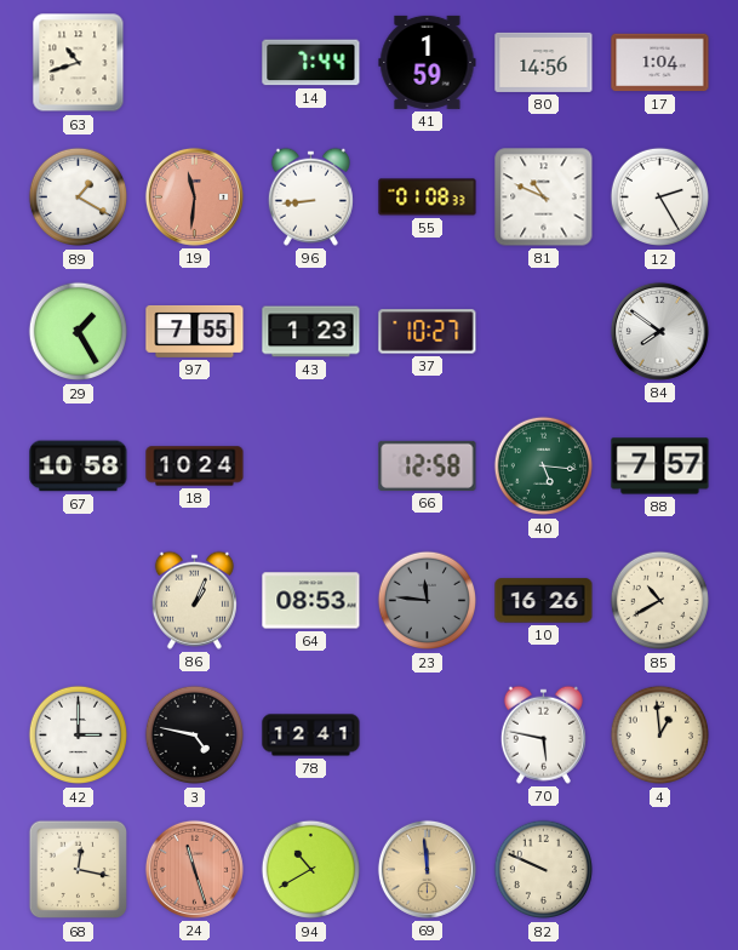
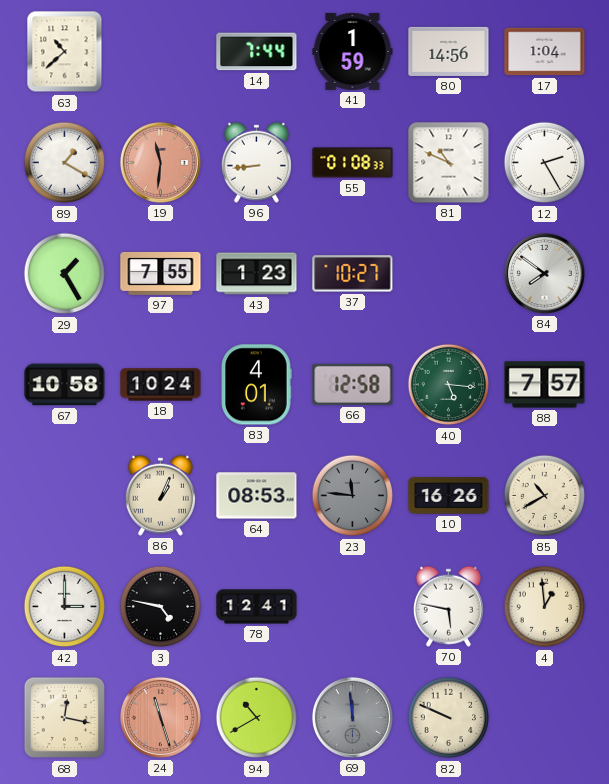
63: 10:42 -> 10:38 (65, 52)
83: none -> 4:01 (256, 385)
69 dial: champagne -> grey (352, 717)
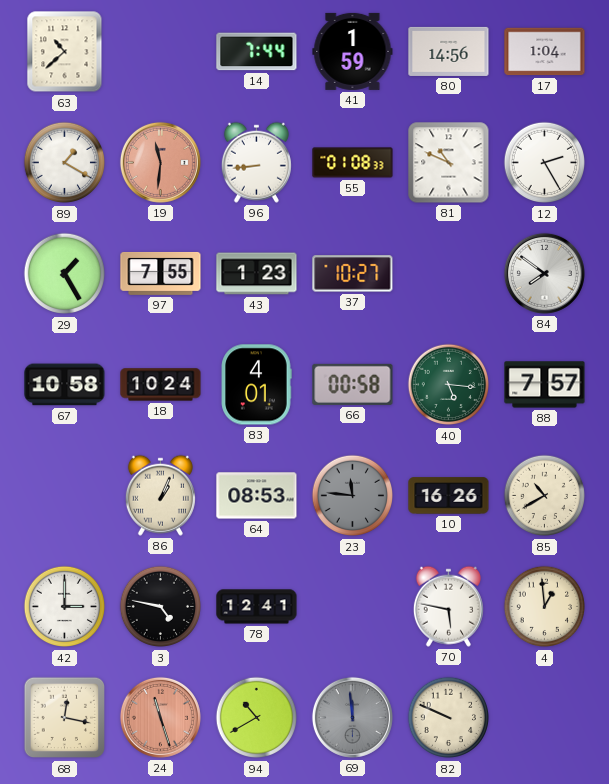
66: 12:58 -> 00:58 (353, 384)
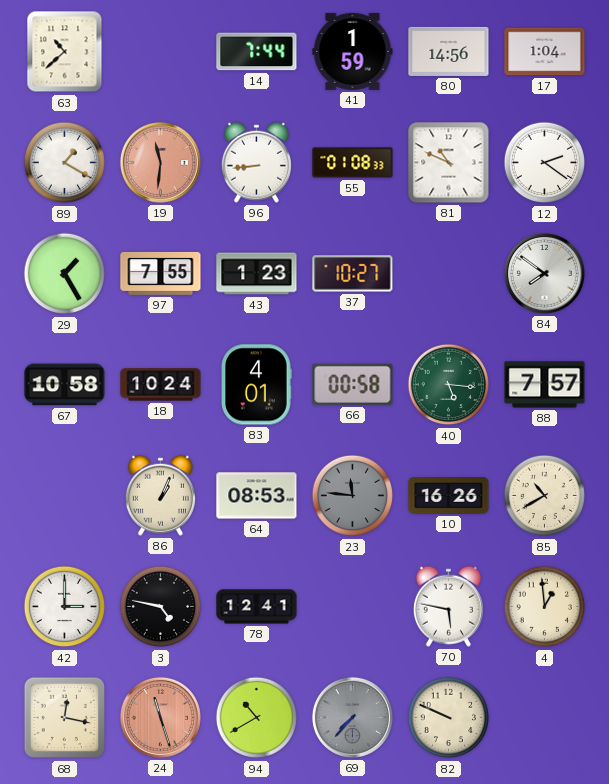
12: 2:25 -> 2:21 (545, 163)
69: 11:59 -> 7:37 (352, 717)
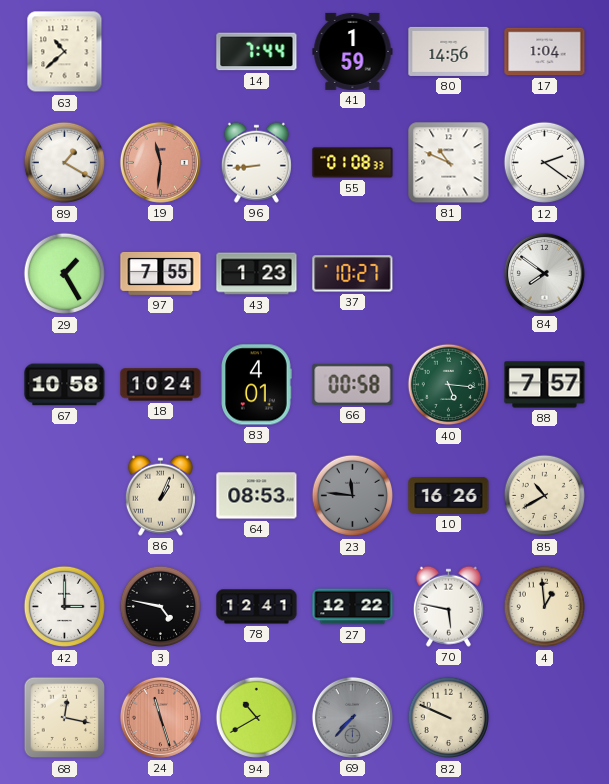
27: none -> 12:22 (353, 607)
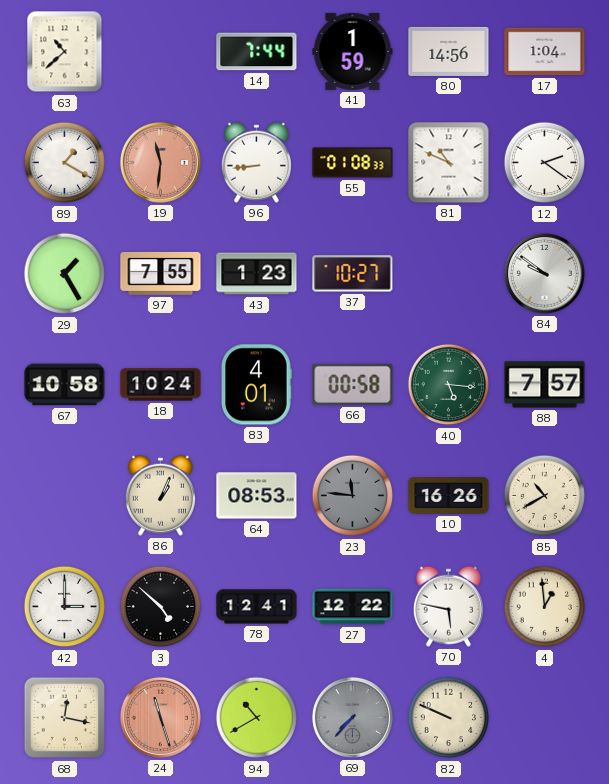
84: 7:51 -> 9:51 (544, 273)
3: 4:47 -> 4:52 (161, 607)
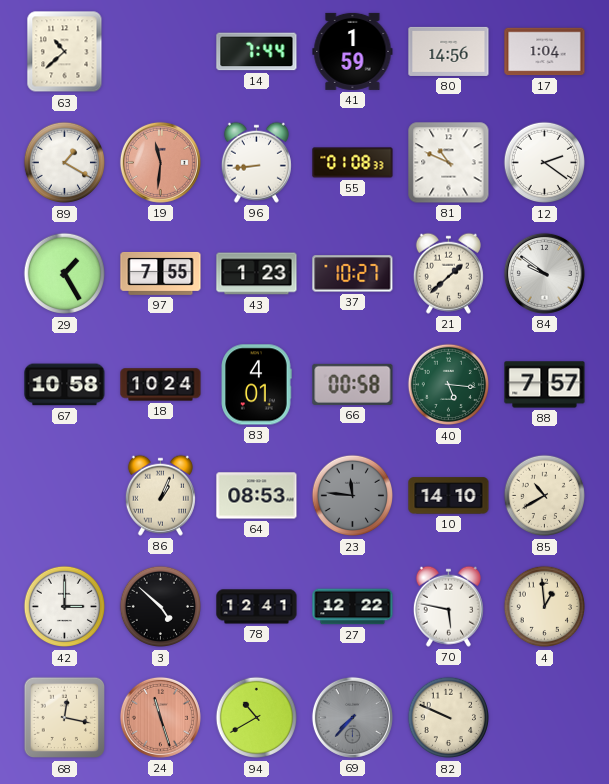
21: none -> 1:38 (448, 273)
10: 16:26 -> 14:10 (449, 496)
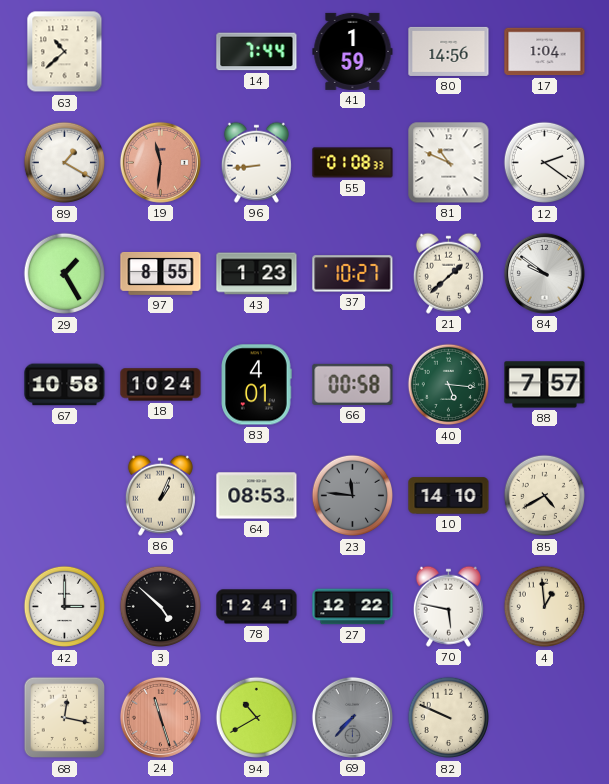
97: 7:55 -> 8:55 (161, 274)
85: 10:40 -> 4:40 (545, 496)
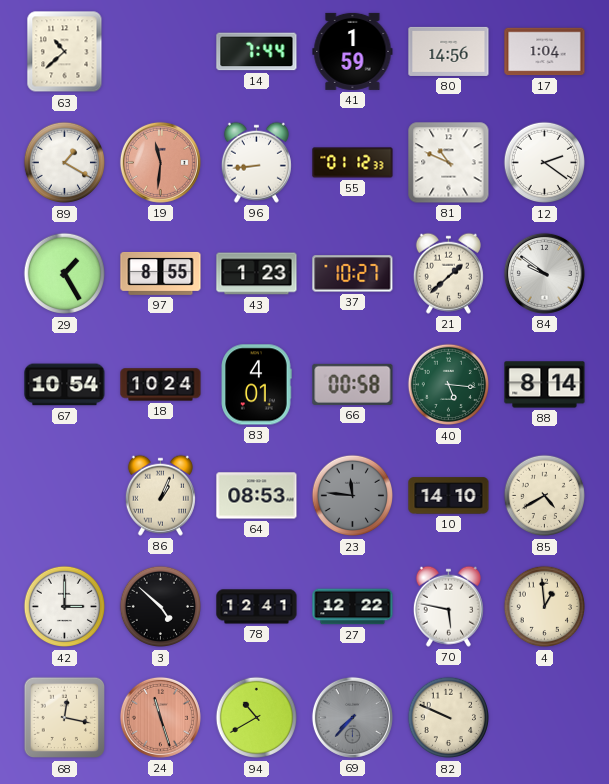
55: 01:08 -> 01:12 (353, 163)
67: 10:58 -> 10:54 (65, 385)
88: 7:57 -> 8:14 (545, 385)
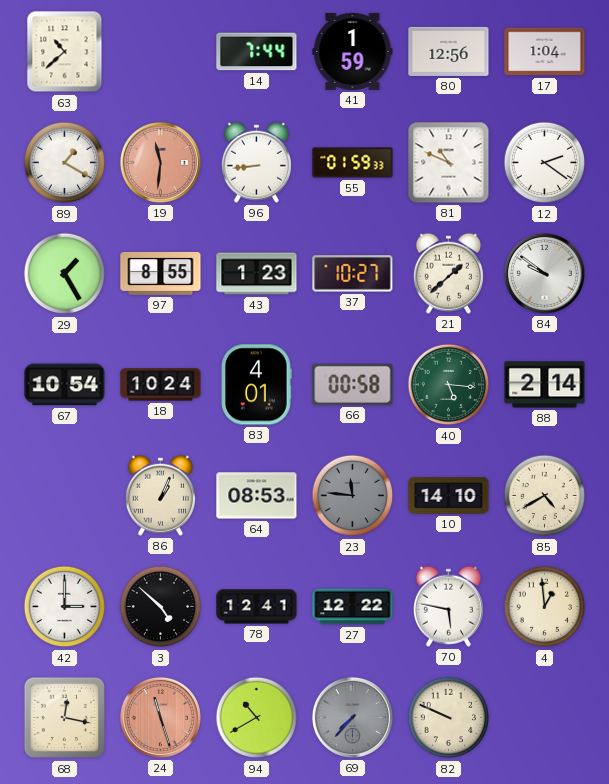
80: 14:56 -> 12:56 (449, 51)
55: 01:12 -> 01:59 (353, 163)
88: 8:14 -> 2:14 (545, 385)
